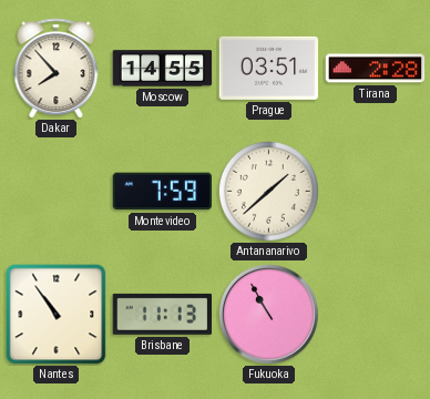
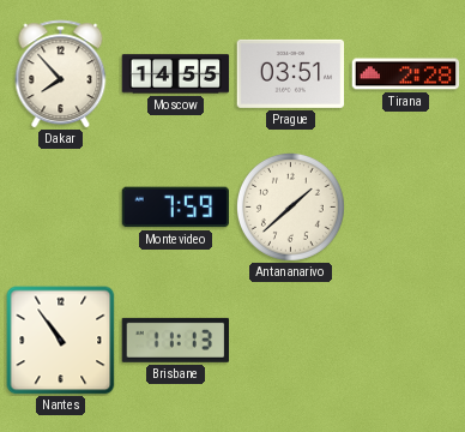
Fukuoka: 10:55 -> none (268, 314)
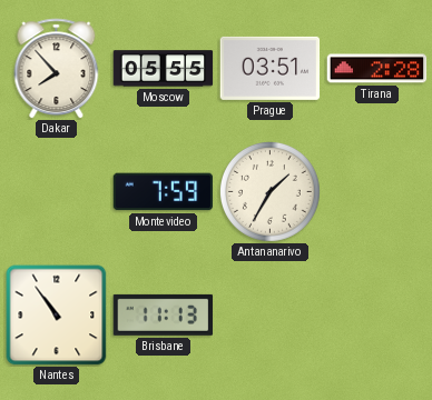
Moscow: 14:55 -> 05:55 (164, 69)
Antananarivo: 1:38 -> 1:35 (269, 191)
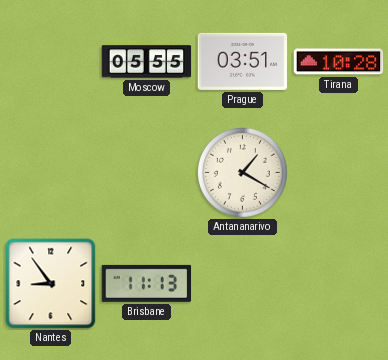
Dakar: 7:53 -> none (57, 69)
Tirana: 2:28 -> 10:28 (339, 62)
Montevideo: 7:59 -> none (164, 192)
Antananarivo: 1:35 -> 1:20 (242, 172)
Nantes: 10:54 -> 8:54 (51, 284)
